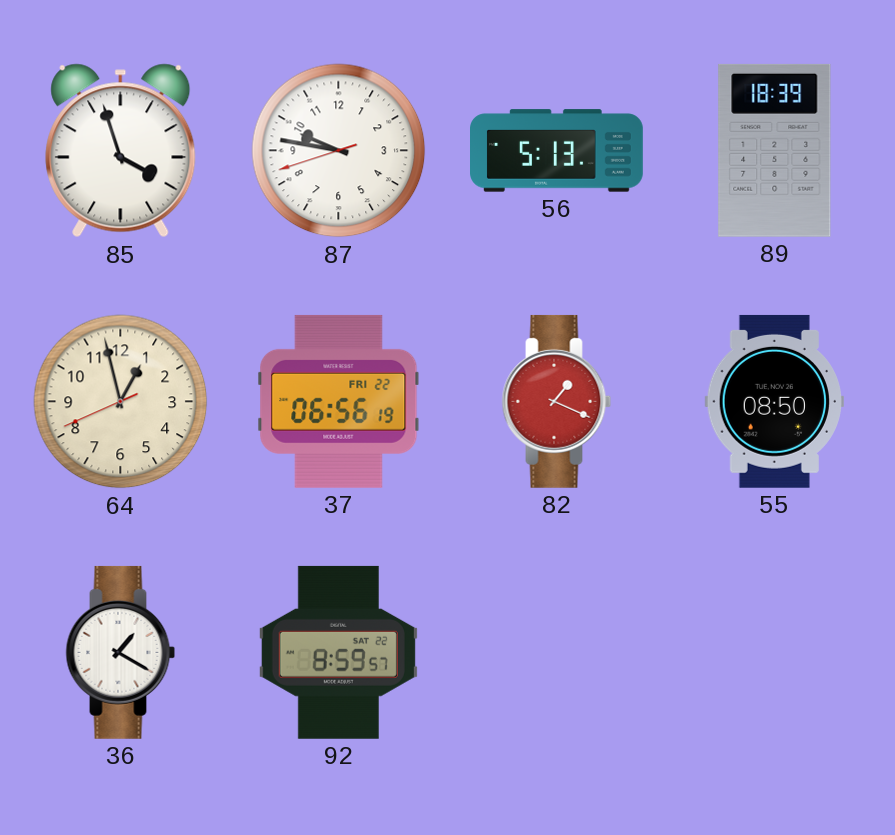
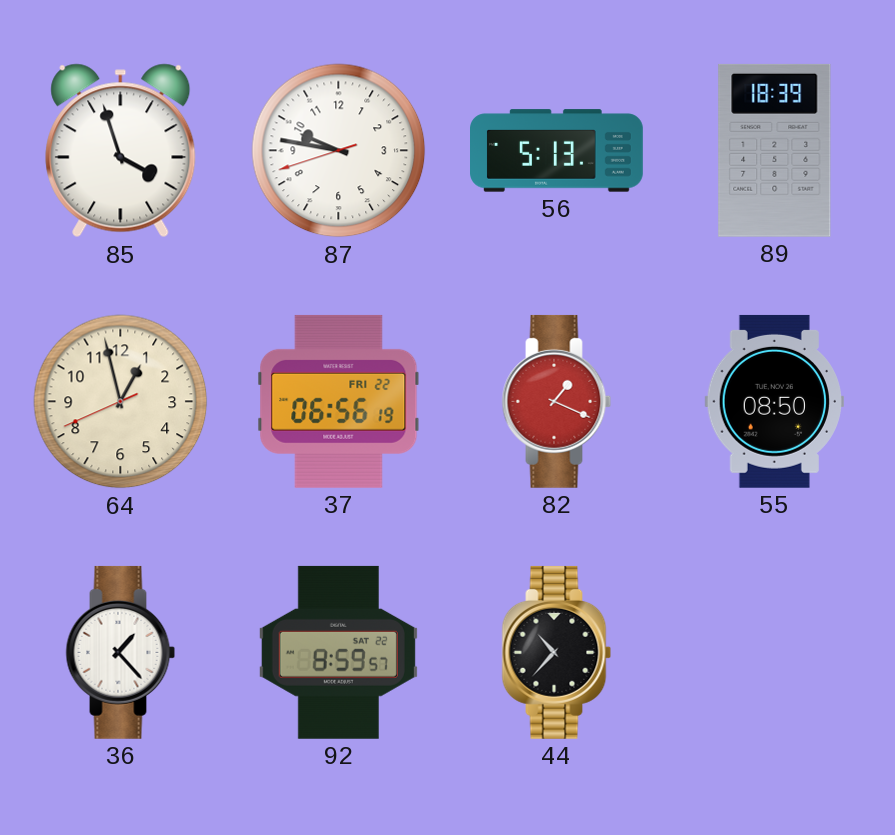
36: 1:20 -> 1:23 (121, 652)
44: none -> 10:37 (557, 652)
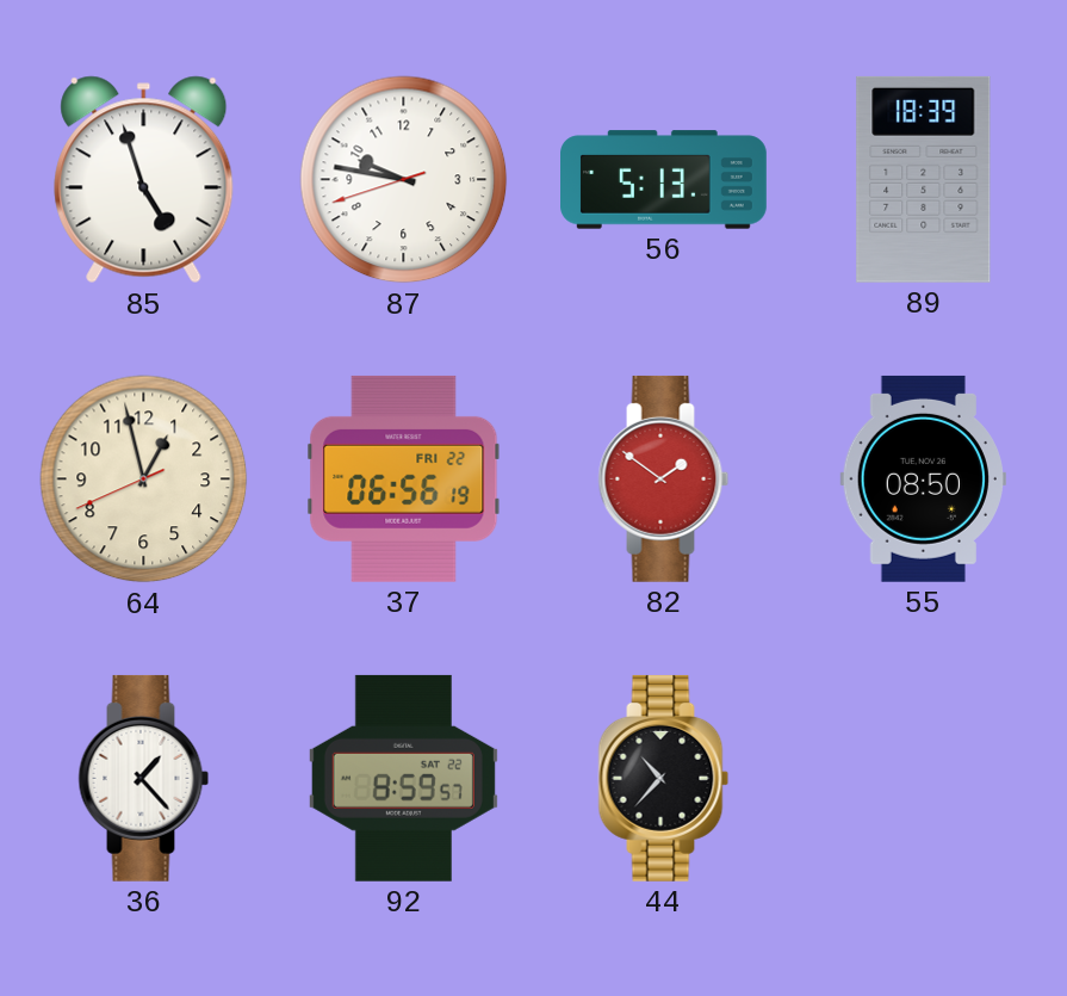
85: 3:57 -> 4:57 (144, 180)
82: 1:19 -> 1:51 (664, 478)
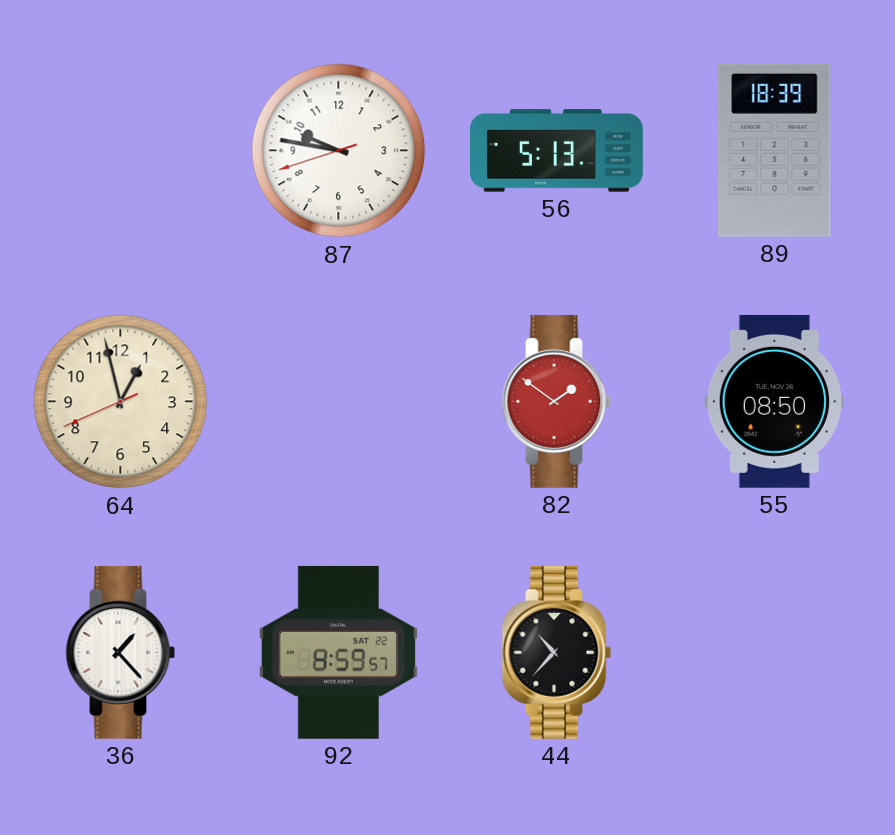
85: 4:57 -> none (144, 180)
37: 06:56 -> none (404, 478)
